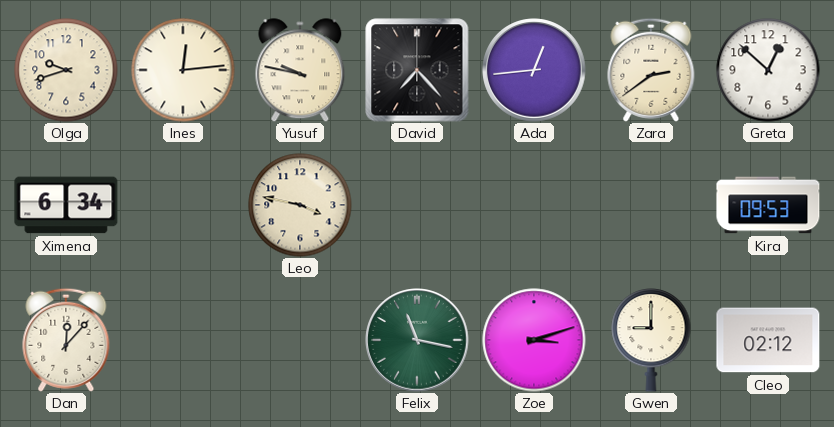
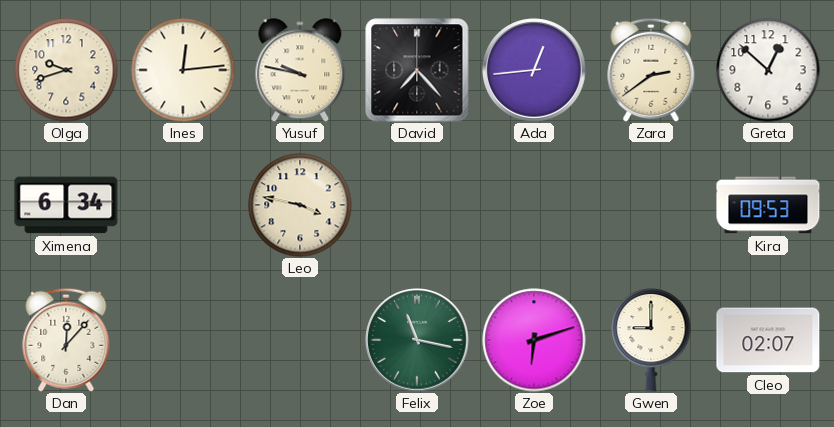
Zoe: 3:12 -> 6:12 (534, 340)
Cleo: 02:12 -> 02:07 (768, 340)
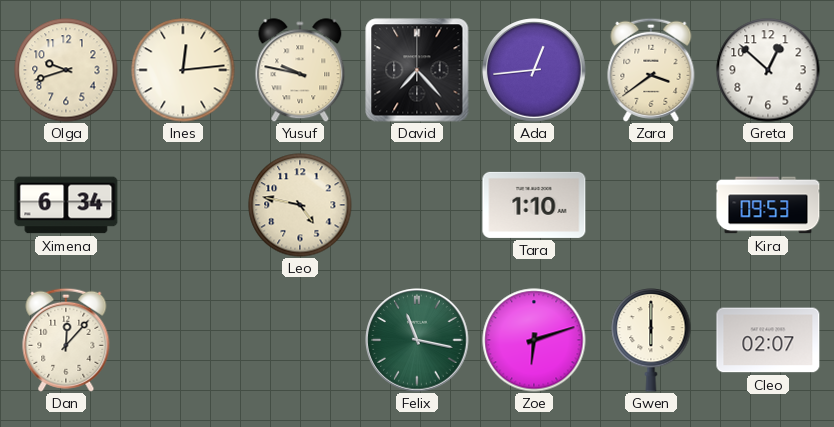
Zara: 2:39 -> 3:39 (651, 70)
Leo: 3:47 -> 4:47 (300, 205)
Tara: none -> 1:10 (534, 205)
Gwen: 9:00 -> 6:00 (651, 340)
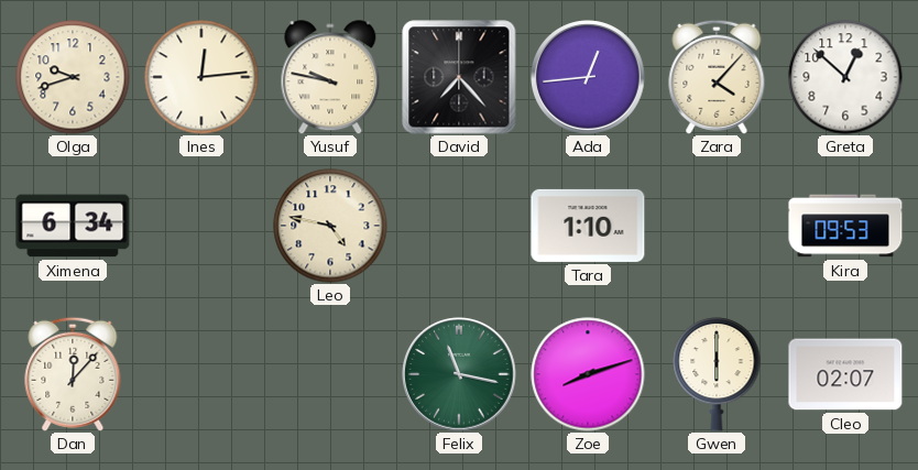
Zara: 3:39 -> 4:07 (717, 77)
Zoe: 6:12 -> 8:12 (588, 374)
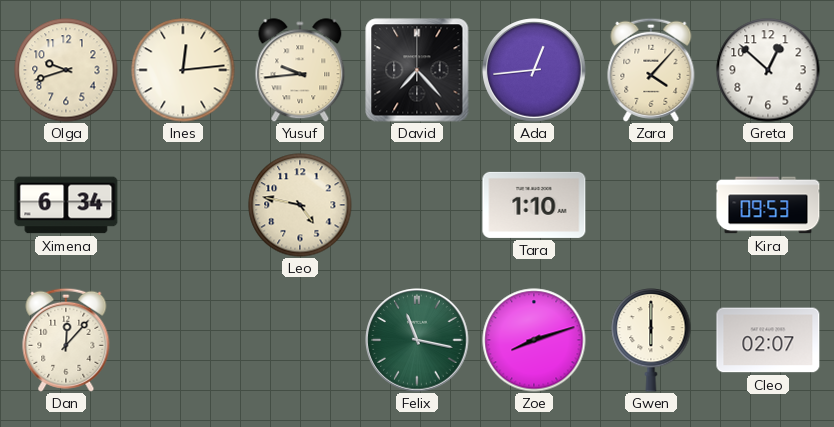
Yusuf: 9:47 -> 9:44 (300, 70)
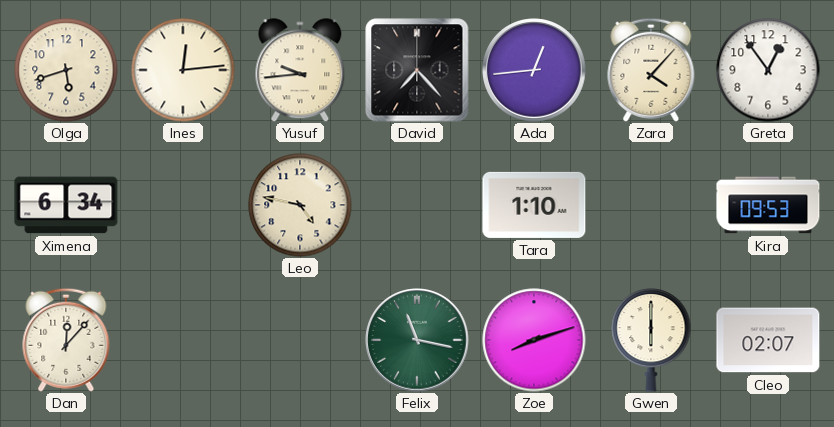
Olga: 9:42 -> 5:42 (66, 70)
Greta: 12:52 -> 12:54 (768, 70)
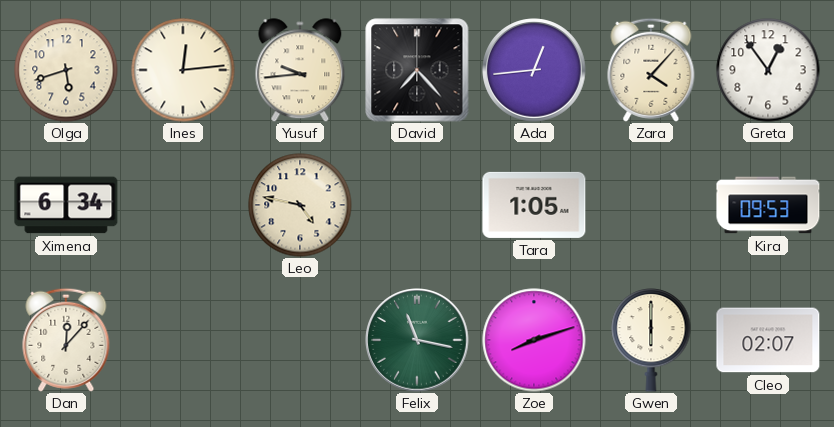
Tara: 1:10 -> 1:05 (534, 205)
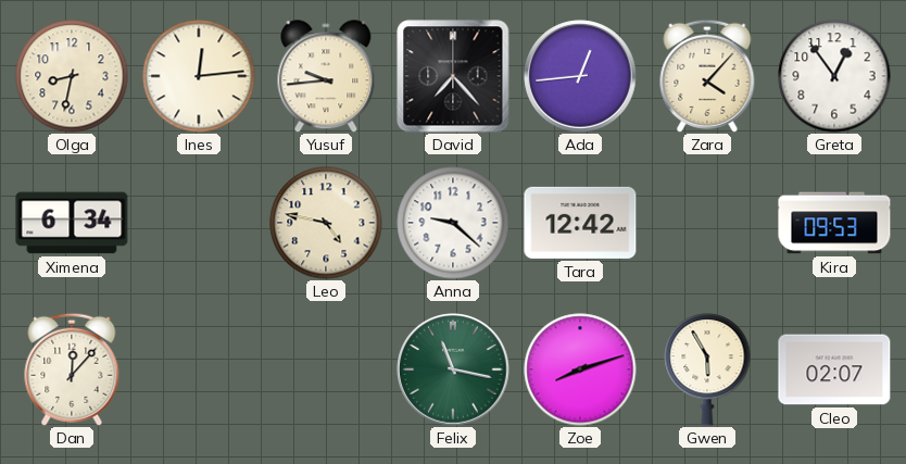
Olga: 5:42 -> 8:32 (72, 76)
Anna: none -> 9:22 (453, 223)
Tara: 1:05 -> 12:42 (580, 223)
Gwen: 6:00 -> 5:55 (707, 369)
